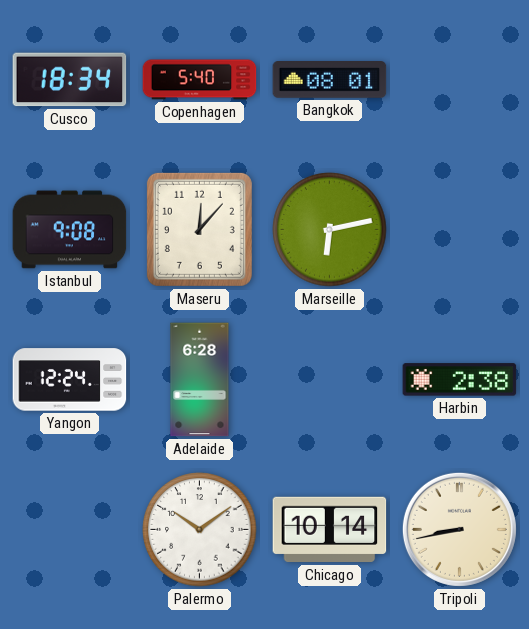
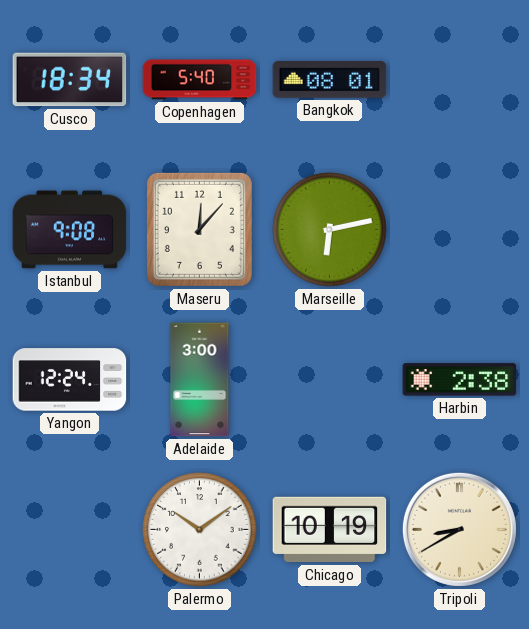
Adelaide: 6:28 -> 3:00 (200, 380)
Chicago: 10:14 -> 10:19 (330, 530)
Tripoli: 8:43 -> 8:40 (459, 529)
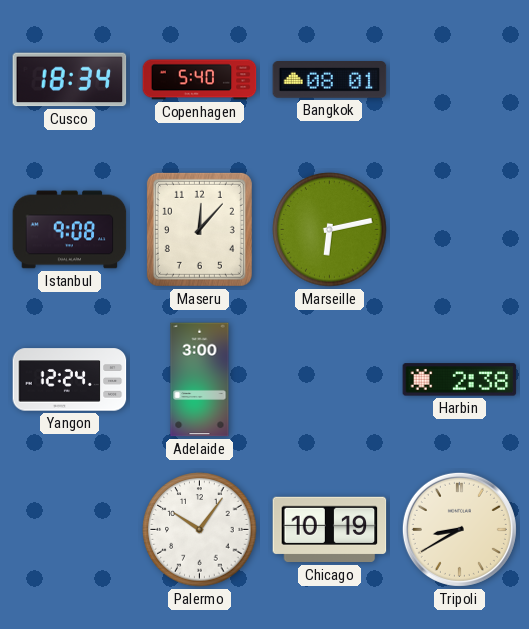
Palermo: 10:09 -> 10:06 (200, 530)
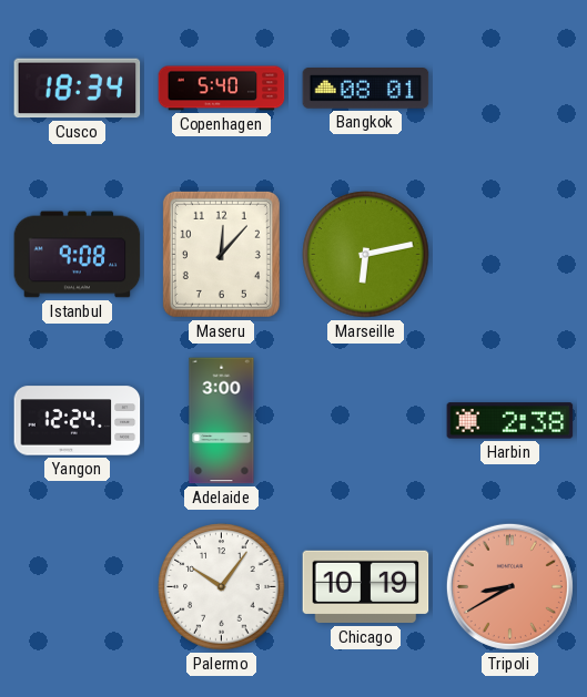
Tripoli dial: cream -> salmon (509, 586)
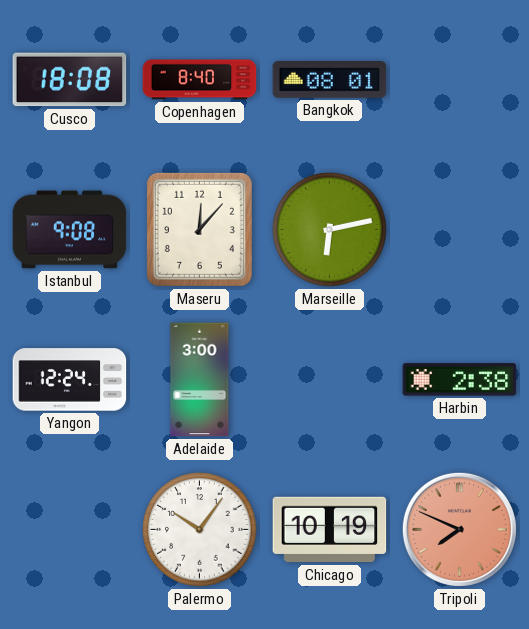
Cusco: 18:34 -> 18:08 (70, 80)
Copenhagen: 5:40 -> 8:40 (200, 80)
Tripoli: 8:40 -> 7:49 (459, 529)
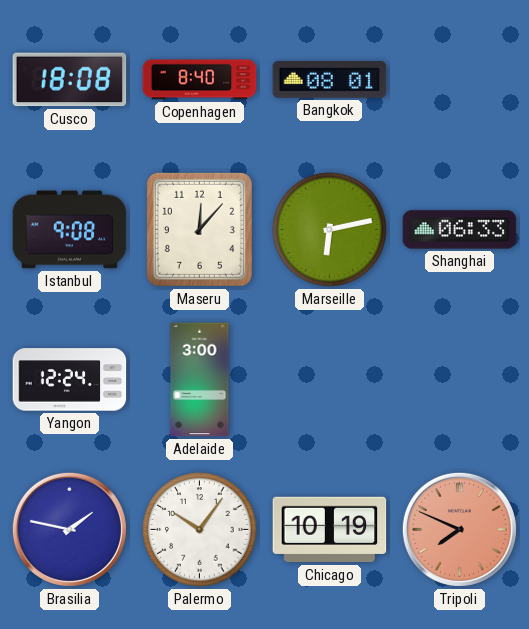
Shanghai: none -> 06:33 (460, 230)
Harbin: 2:38 -> none (460, 380)
Brasilia: none -> 1:47 (69, 529)
